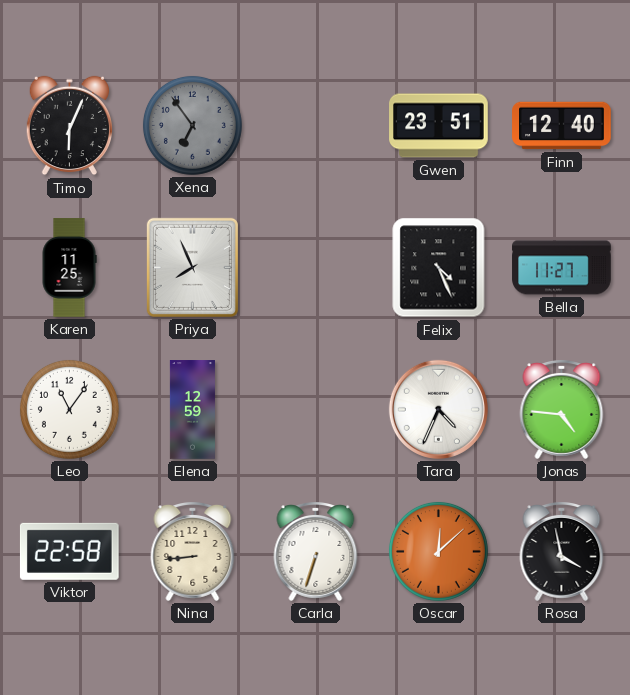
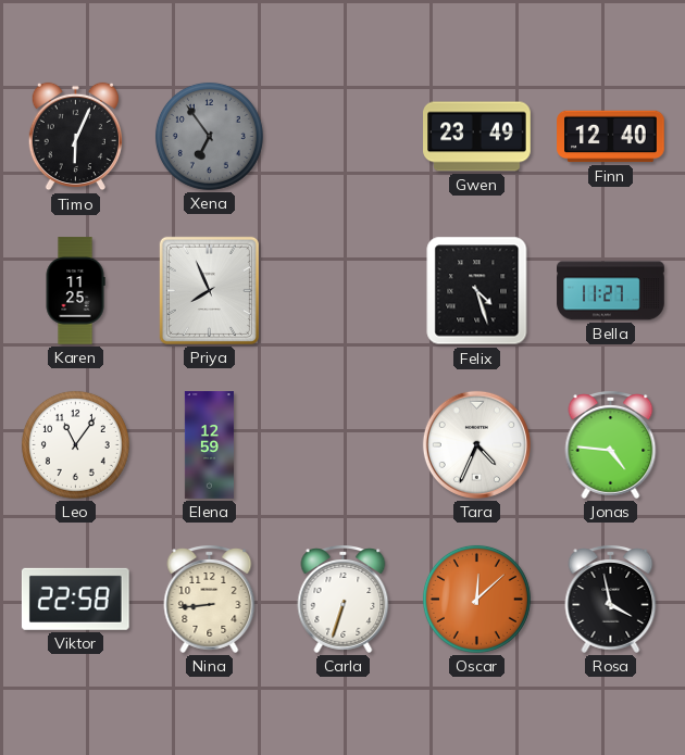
Gwen: 23:51 -> 23:49 (477, 137)
Felix: 4:26 -> 4:27 (477, 291)
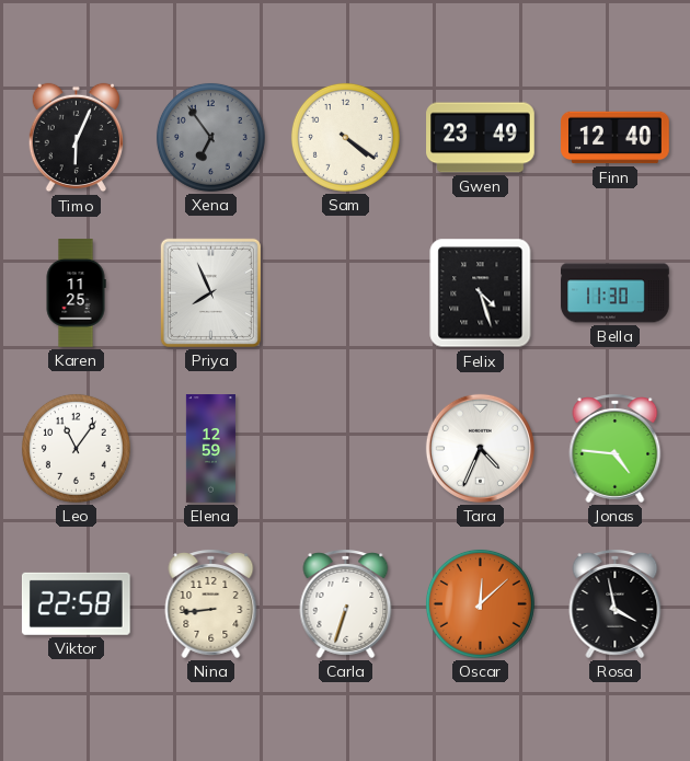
Sam: none -> 4:21 (345, 137)
Bella: 11:27 -> 11:30 (616, 293)
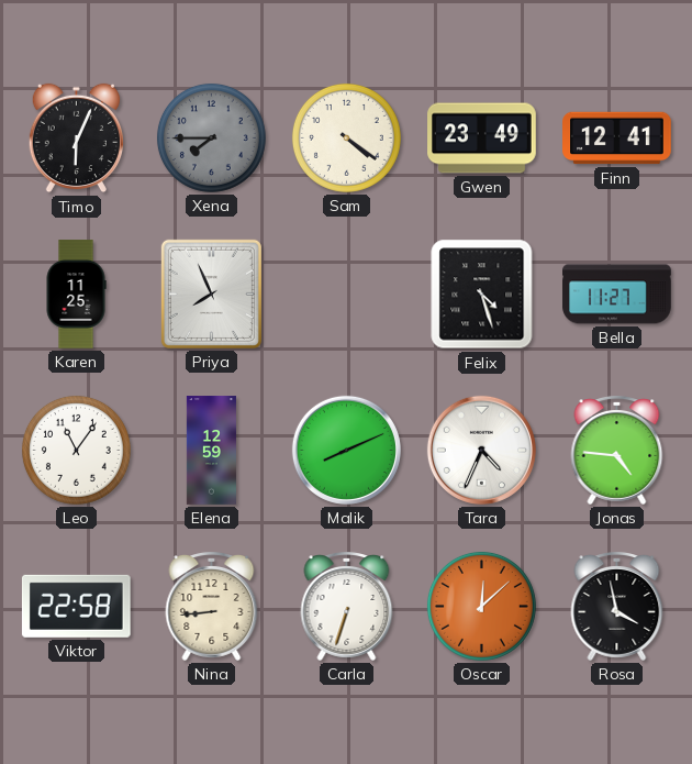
Xena: 6:54 -> 7:45 (211, 137)
Finn: 12:40 -> 12:41 (617, 139)
Bella: 11:30 -> 11:27 (617, 295)
Malik: none -> 8:11 (346, 450)
